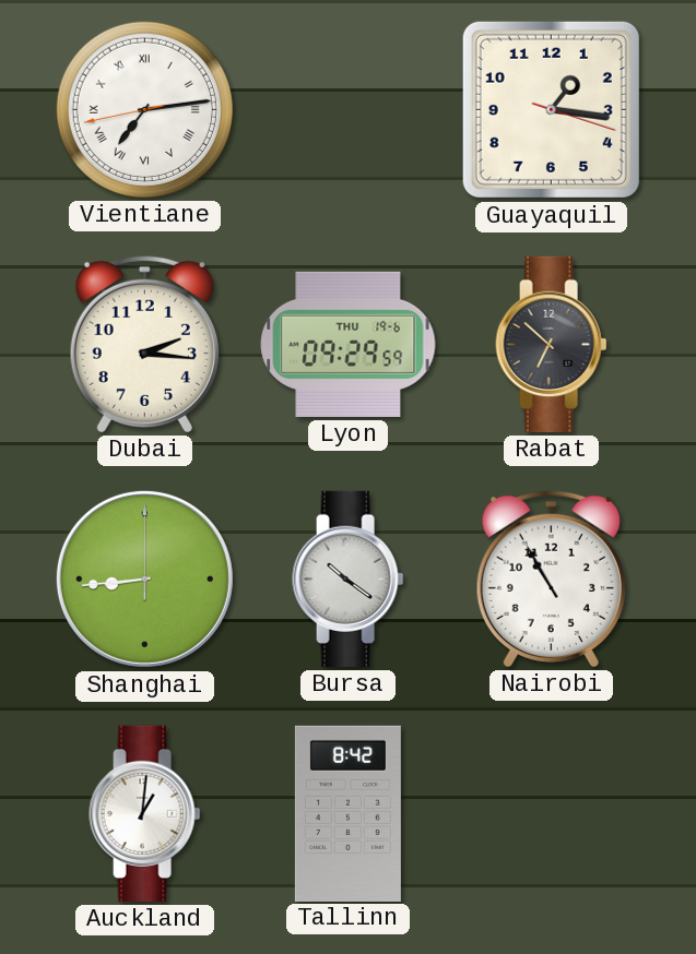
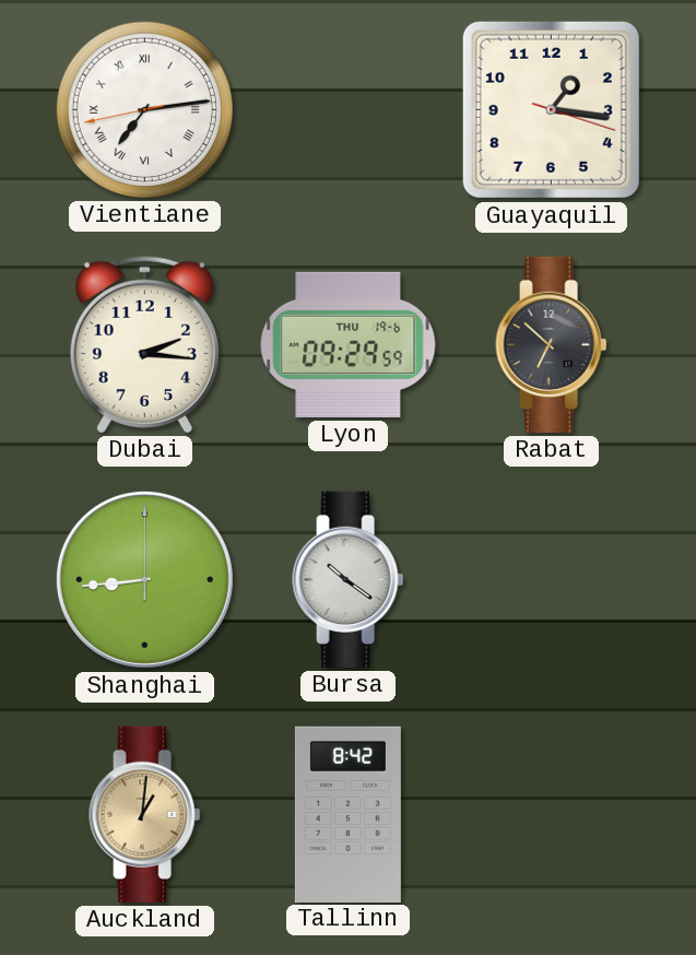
Nairobi: 10:55 -> none (551, 579)
Auckland dial: white -> champagne (145, 814)
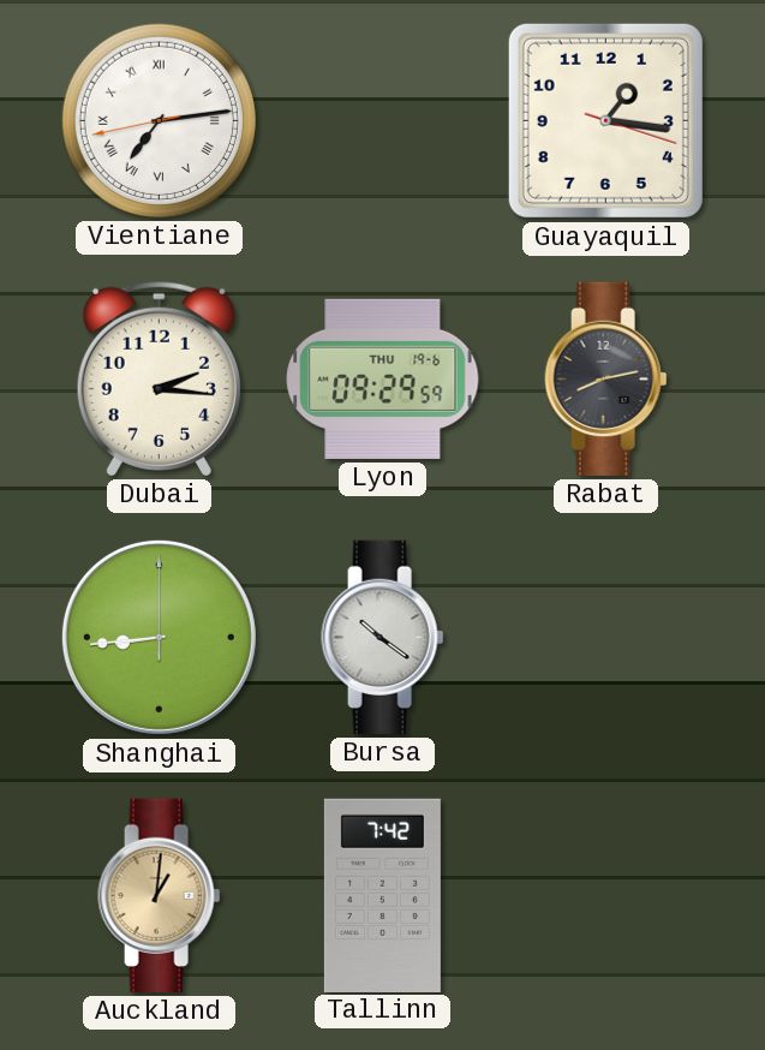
Rabat: 6:52 -> 8:13 (606, 378)
Tallinn: 8:42 -> 7:42 (382, 895)
